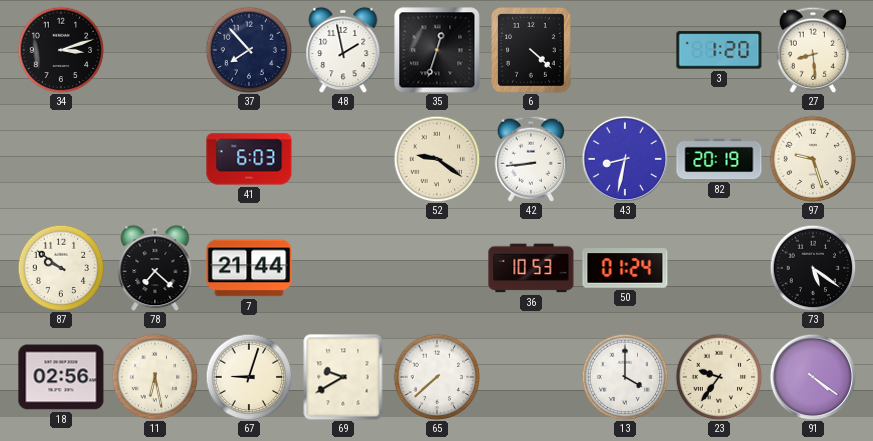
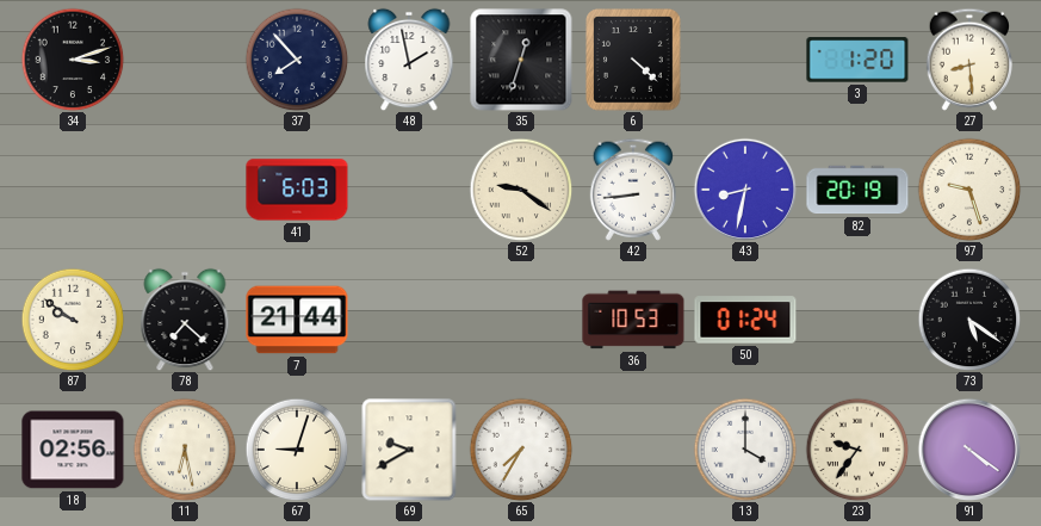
65: 7:38 -> 7:35 (521, 450)
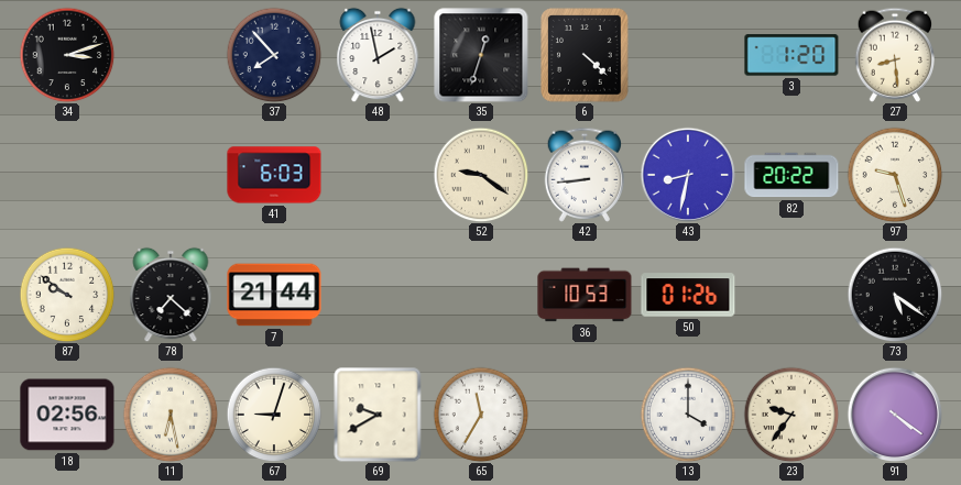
82: 20:19 -> 20:22 (791, 175)
50: 01:24 -> 01:26 (688, 295)
65: 7:35 -> 11:35 (481, 415)
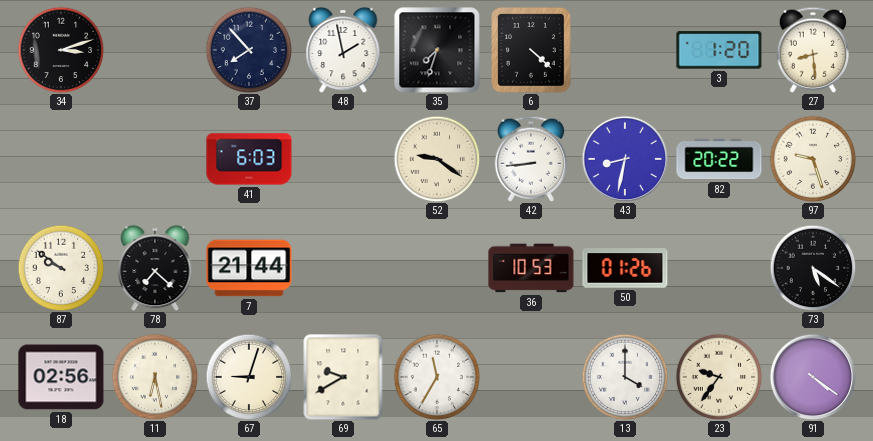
35: 12:33 -> 7:33 (437, 50)
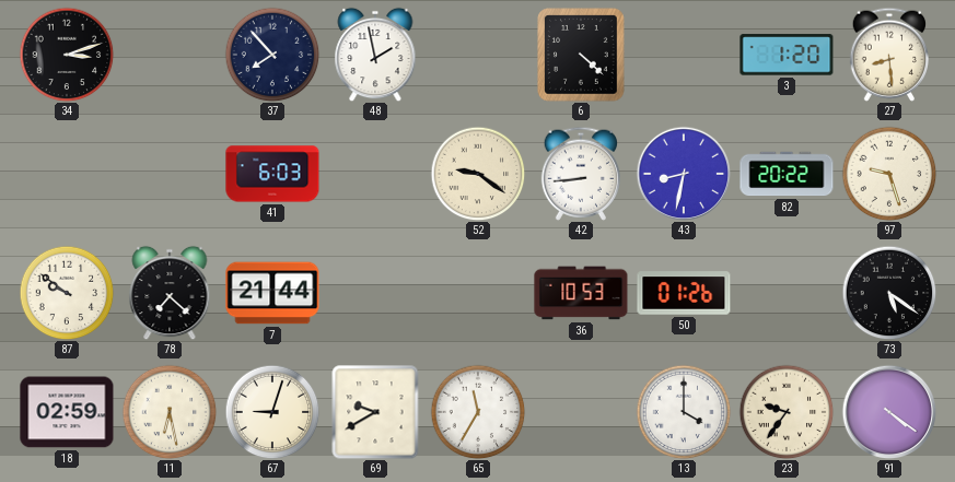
35: 7:33 -> none (437, 50)
18: 02:56 -> 02:59 (67, 412)
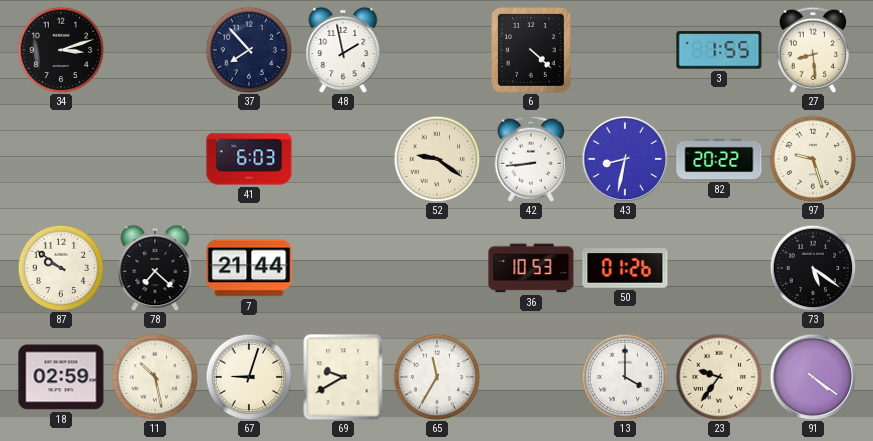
3: 1:20 -> 1:55 (719, 50)
11: 6:28 -> 10:28 (155, 377)
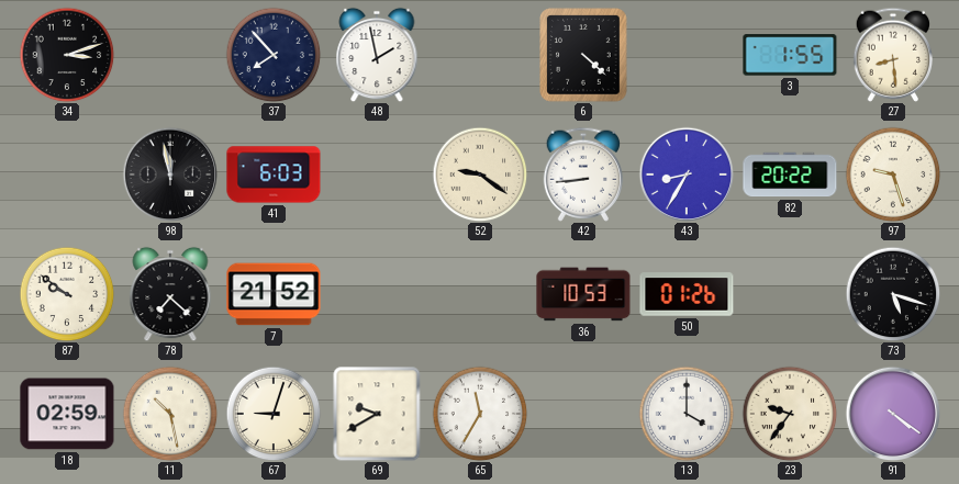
98: none -> 11:58 (170, 175)
43: 8:32 -> 8:35 (687, 175)
7: 21:44 -> 21:52 (274, 294)
73: 5:21 -> 5:18 (893, 294)
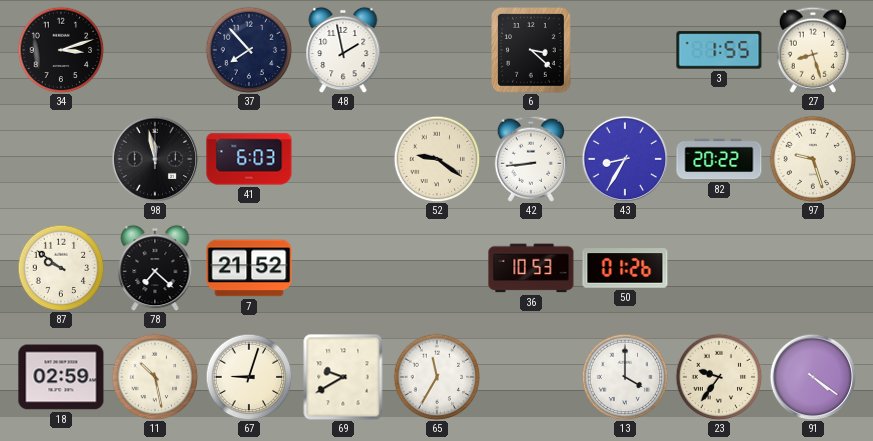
6: 4:22 -> 3:22 (531, 50)
27: 8:29 -> 8:27 (812, 50)
73: 5:18 -> none (893, 294)
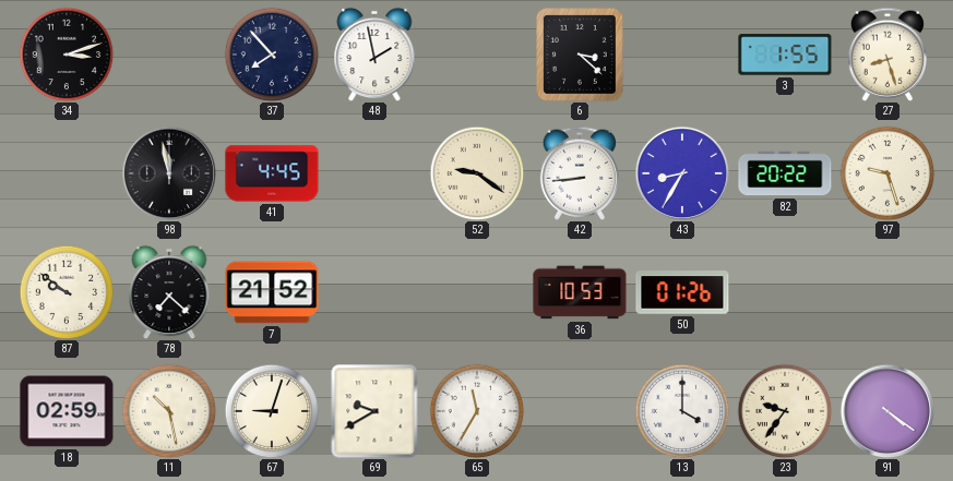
41: 6:03 -> 4:45 (272, 173)
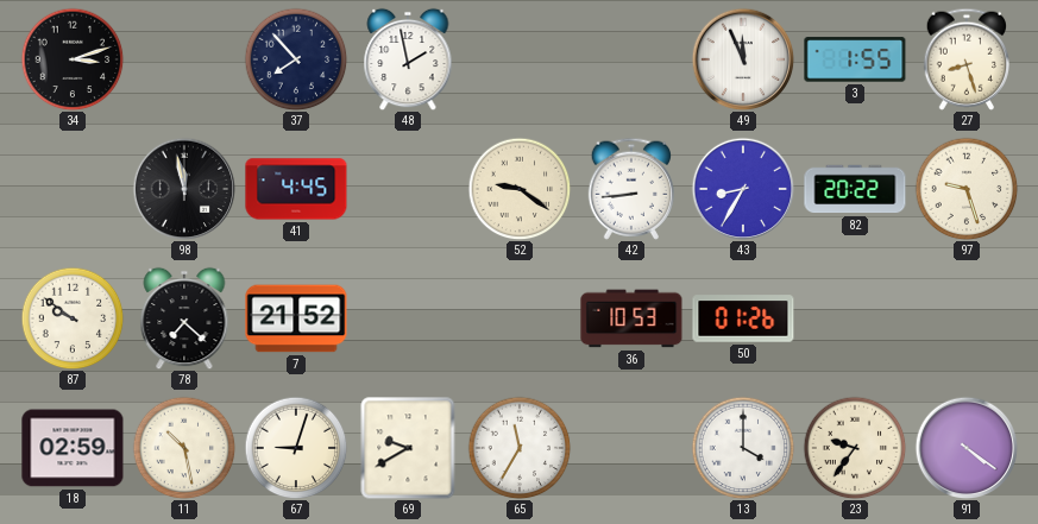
6: 3:22 -> none (580, 55)
49: none -> 11:56 (743, 59)
